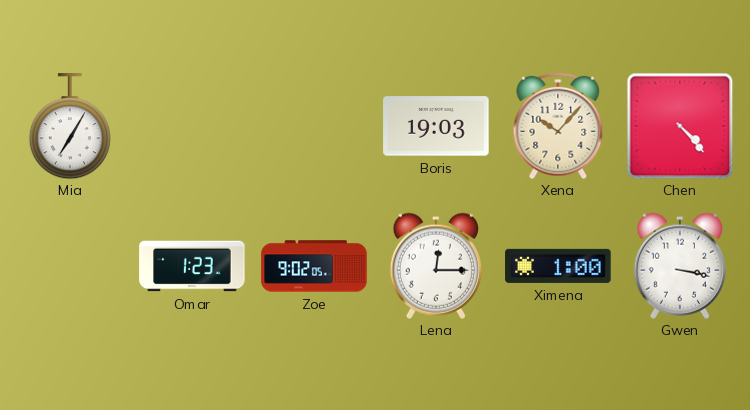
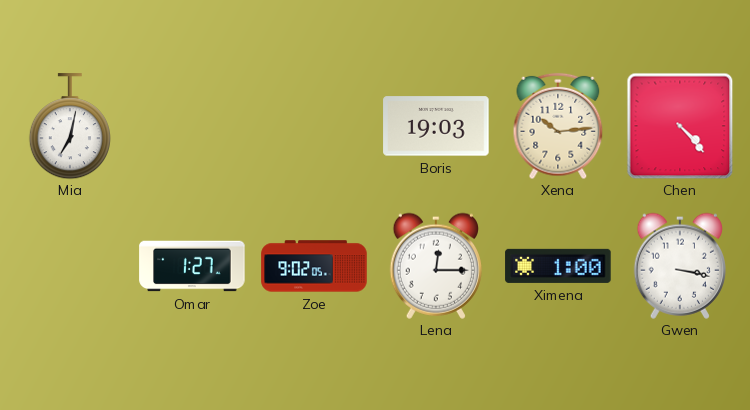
Mia: 7:05 -> 7:02 (70, 126)
Xena: 10:07 -> 10:14 (558, 126)
Omar: 1:23 -> 1:27 (192, 266)
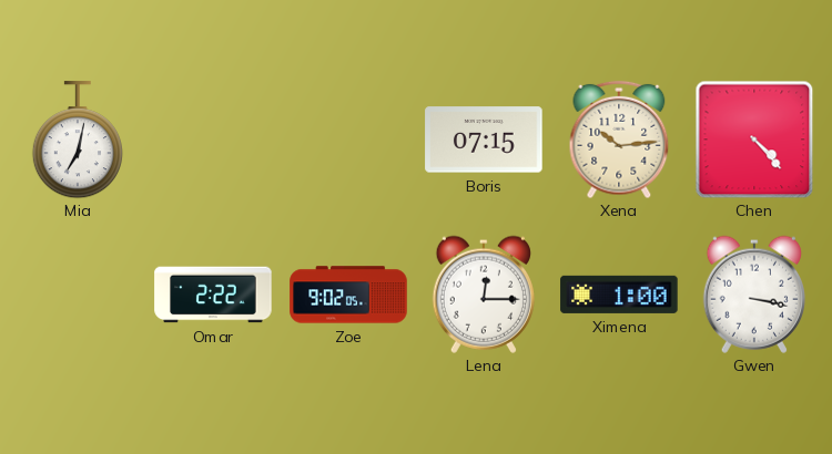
Boris: 19:03 -> 07:15 (484, 140)
Omar: 1:27 -> 2:22 (213, 295)
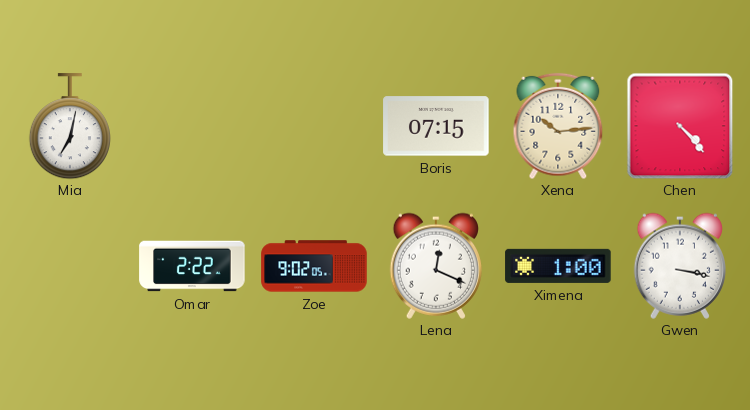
Lena: 12:15 -> 12:19 (436, 266)
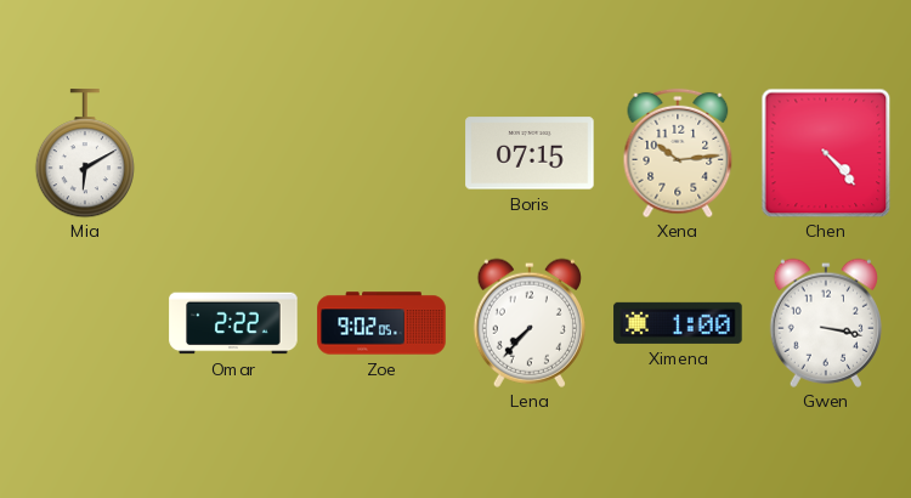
Mia: 7:02 -> 6:10 (85, 153)
Lena: 12:19 -> 7:37 (530, 323)
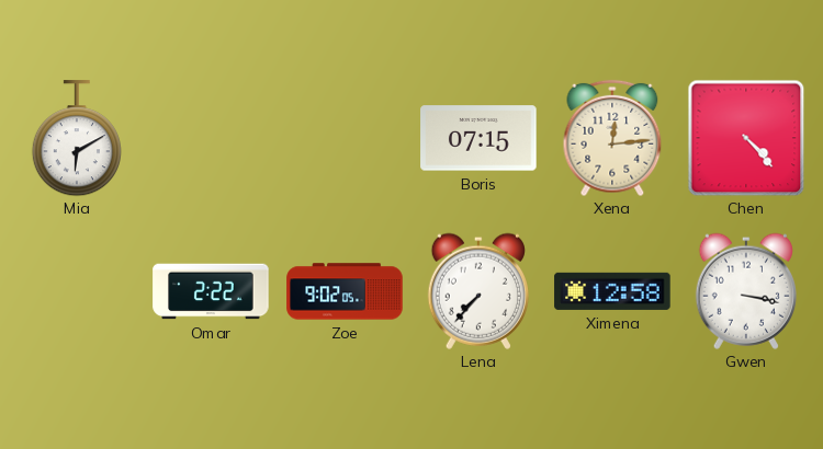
Xena: 10:14 -> 12:14 (612, 138)
Ximena: 1:00 -> 12:58 (612, 291)
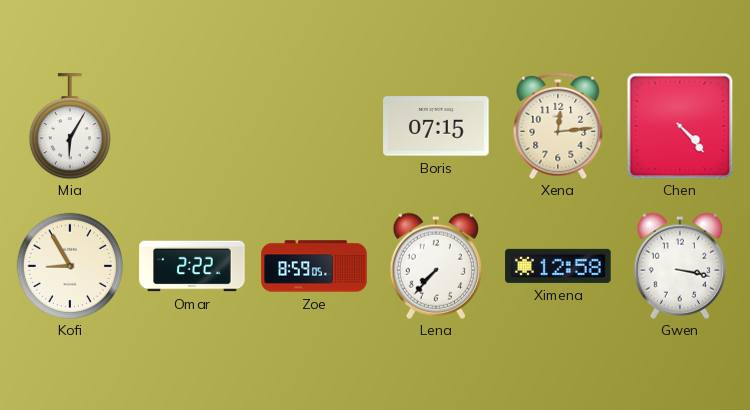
Mia: 6:10 -> 6:05 (70, 126)
Kofi: none -> 8:55 (69, 265)
Zoe: 9:02 -> 8:59 (314, 266)
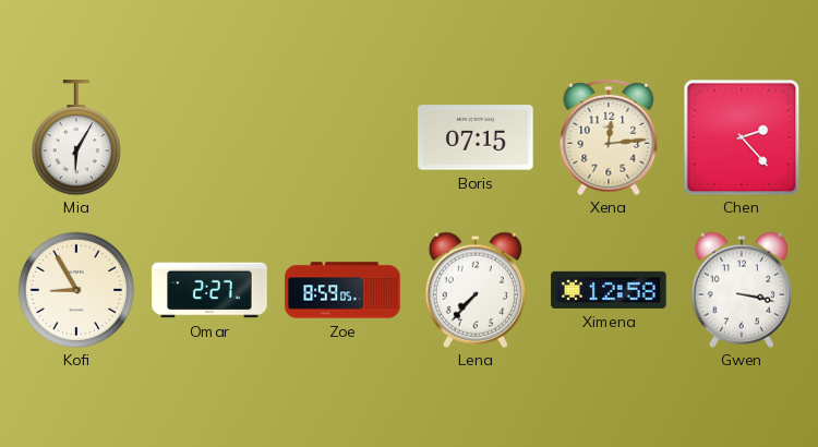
Chen: 4:23 -> 2:23 (742, 137)
Omar: 2:22 -> 2:27 (209, 290)
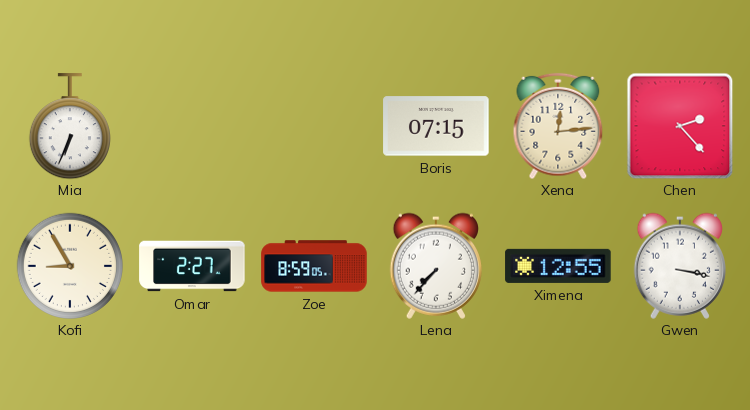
Mia: 6:05 -> 6:34 (70, 126)
Ximena: 12:58 -> 12:55 (558, 266)
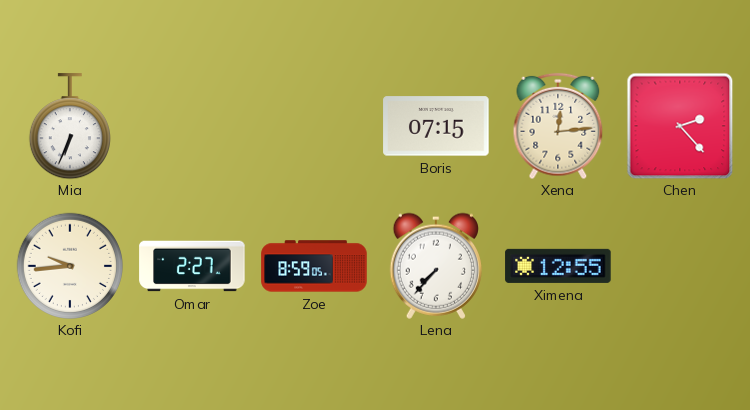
Kofi: 8:55 -> 9:44 (69, 265)
Gwen: 3:17 -> none (680, 266)
